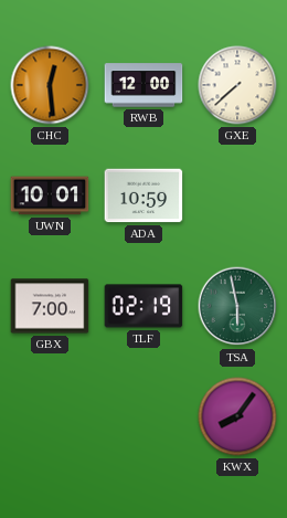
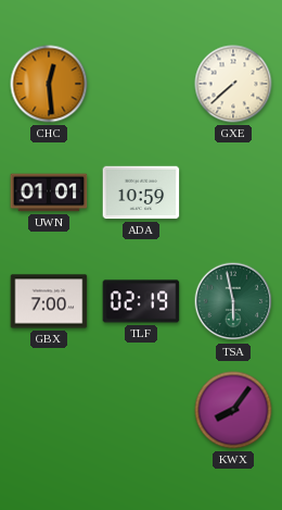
RWB: 12:00 -> none (143, 85)
UWN: 10:01 -> 01:01 (49, 192)
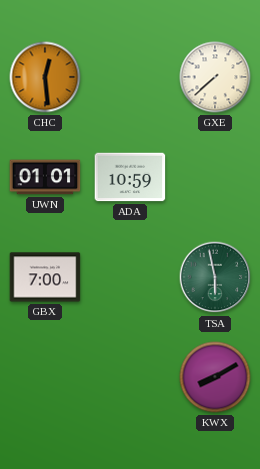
TLF: 02:19 -> none (141, 301)
KWX: 8:06 -> 8:10 (215, 377)
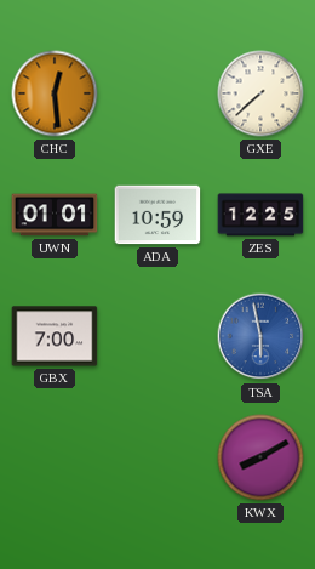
ZES: none -> 12:25 (260, 215)
TSA dial: green -> blue (260, 336)
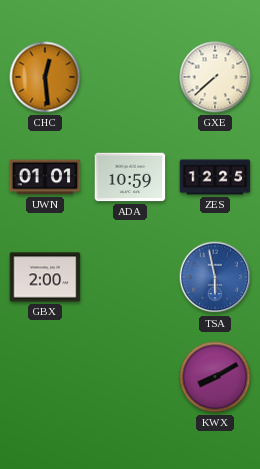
GBX: 7:00 -> 2:00 (45, 277)
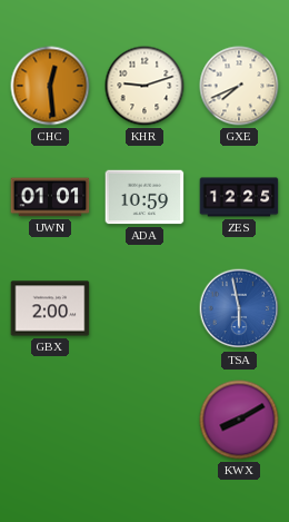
KHR: none -> 9:12 (144, 86)
GXE: 7:38 -> 7:41 (239, 86)
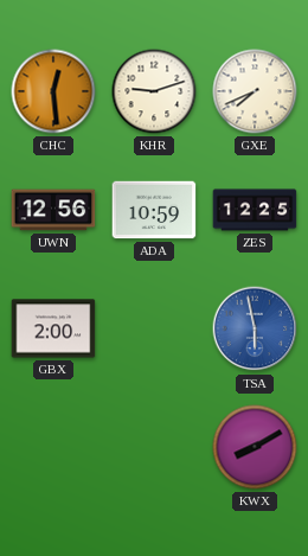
UWN: 01:01 -> 12:56 (53, 210)
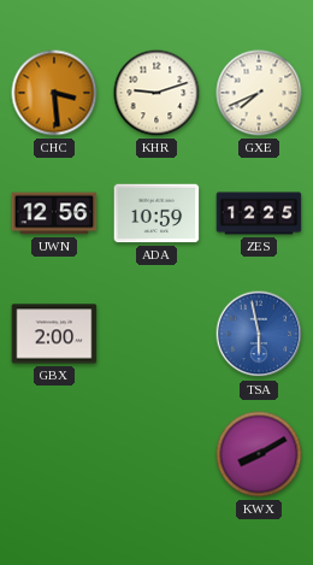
CHC: 12:29 -> 3:29 (54, 93)
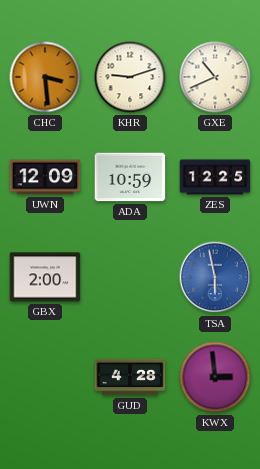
GXE: 7:41 -> 10:41 (215, 77)
UWN: 12:56 -> 12:09 (45, 177)
GUD: none -> 4:28 (130, 377)
KWX: 8:10 -> 2:59 (215, 377)
